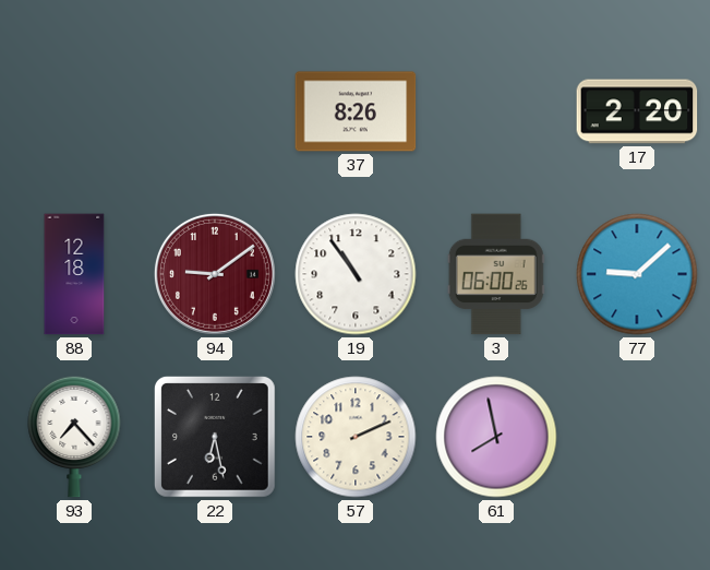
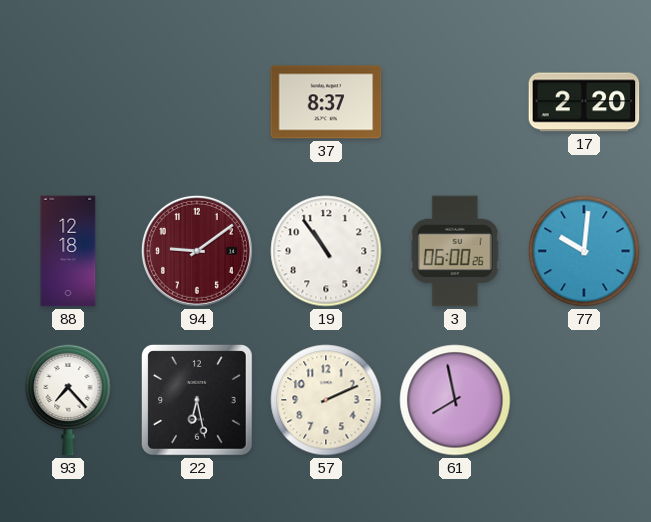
37: 8:26 -> 8:37 (326, 102)
77: 9:08 -> 10:01 (584, 251)
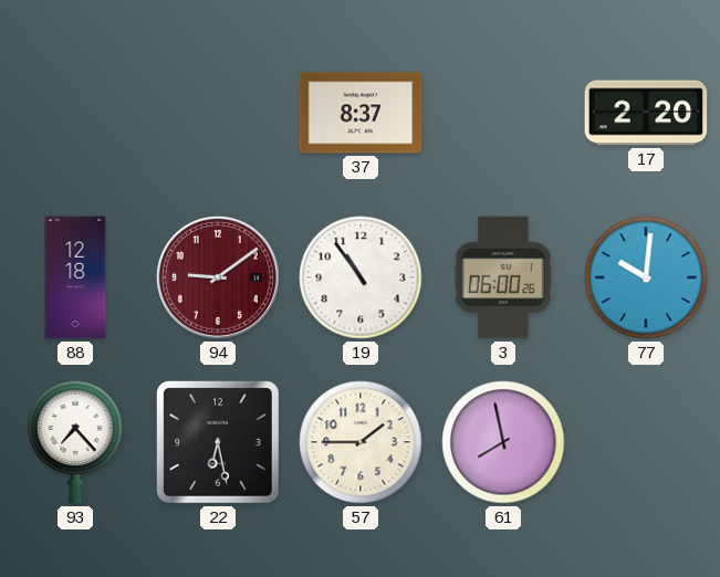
57: 2:11 -> 1:45 (361, 442)
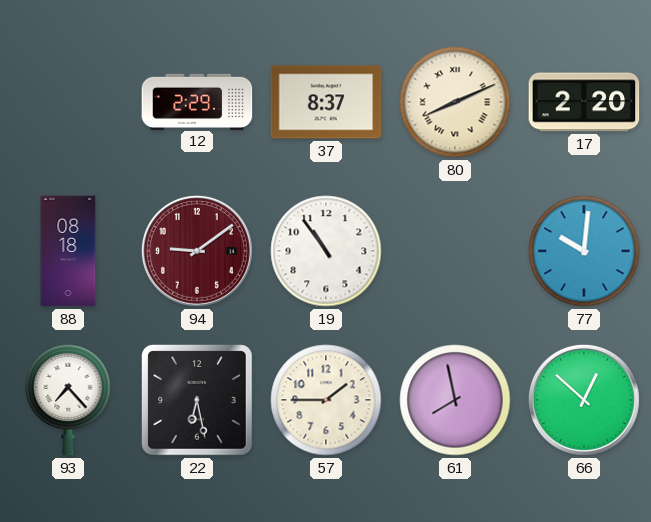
12: none -> 2:29 (197, 101)
80: none -> 8:11 (455, 102)
88: 12:18 -> 08:18 (68, 251)
3: 06:00 -> none (503, 277)
66: none -> 12:52 (584, 400)
